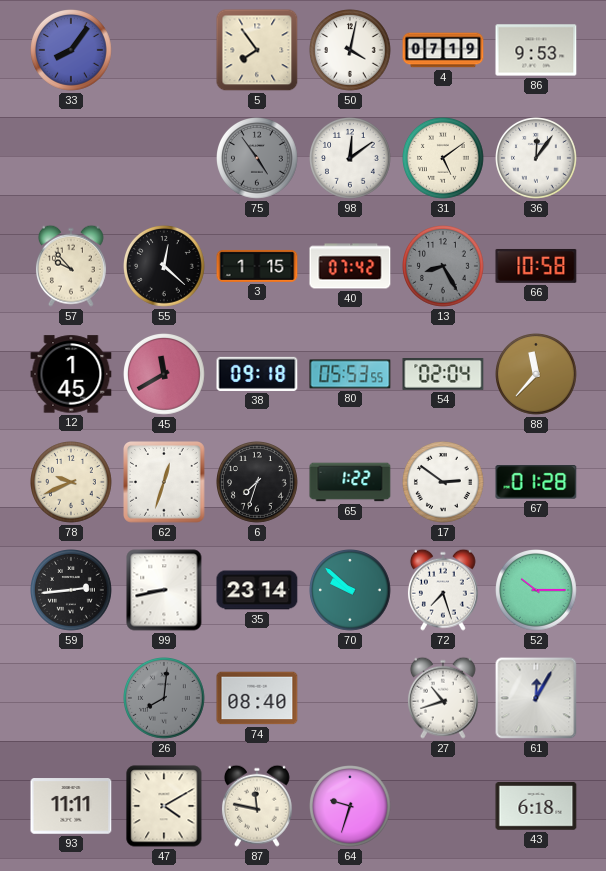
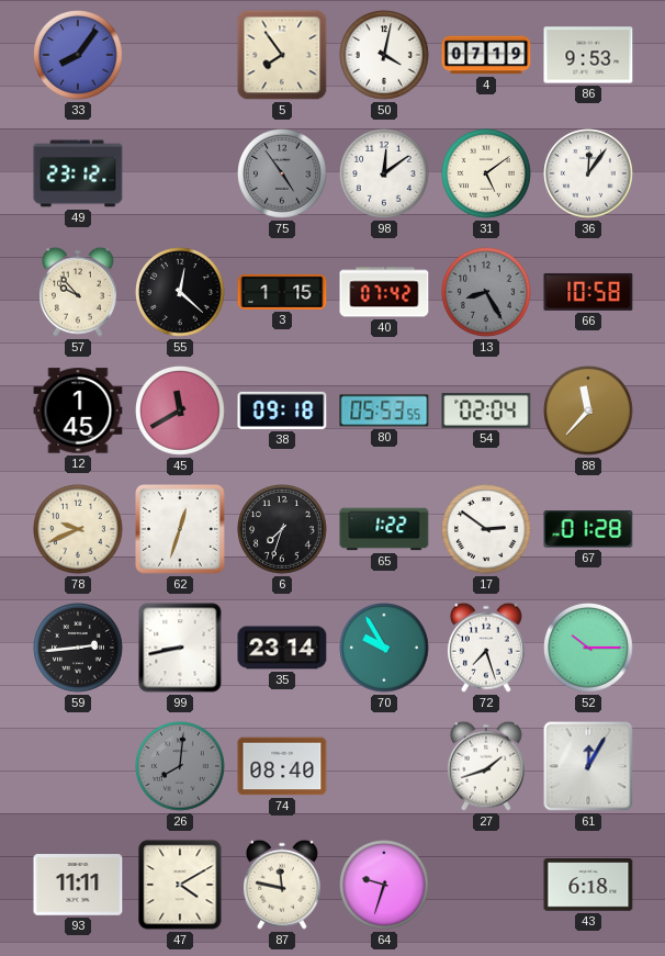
49: none -> 23:12 (78, 173)
70: 9:52 -> 9:55 (385, 649)
27: 10:42 -> 1:42 (486, 766)
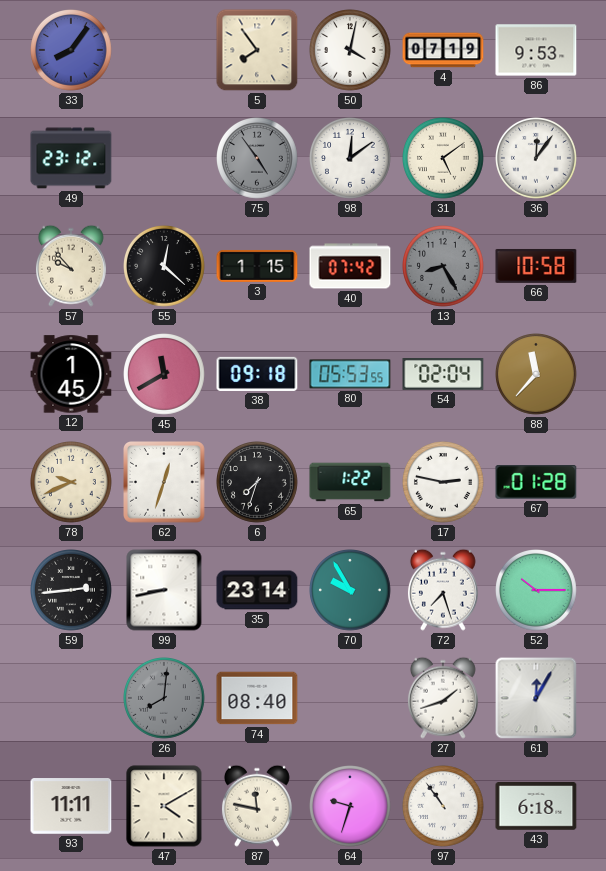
17: 2:51 -> 2:47 (444, 483)
97: none -> 10:54 (444, 807)
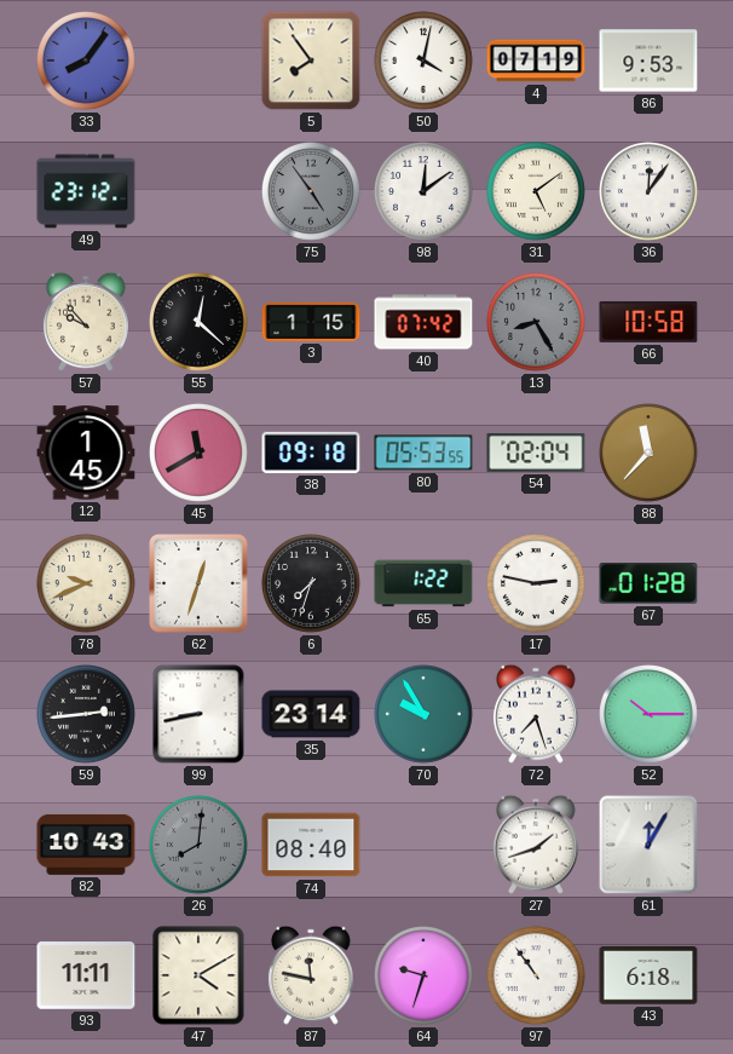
82: none -> 10:43 (86, 845)
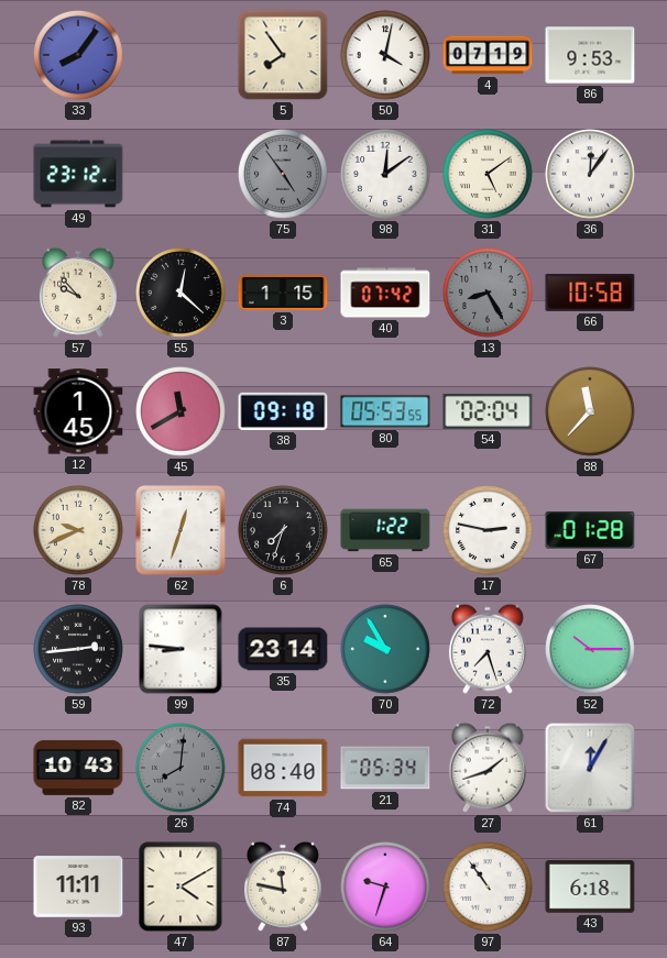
99: 8:43 -> 8:46 (181, 649)
21: none -> 05:34 (385, 768)
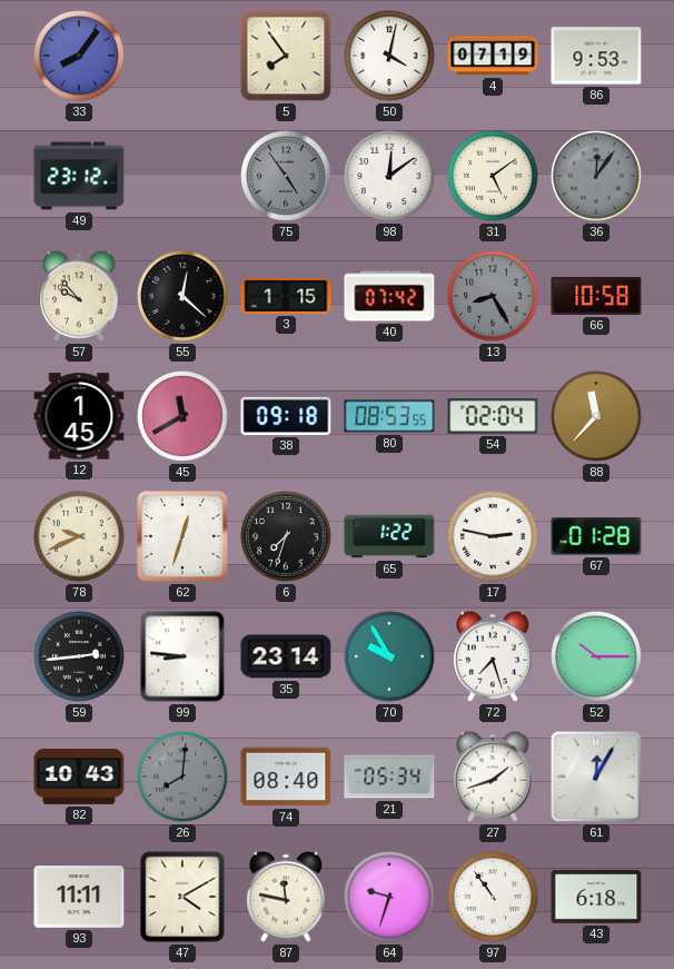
36 dial: white -> grey (597, 177)
80: 05:53 -> 08:53 (389, 416)
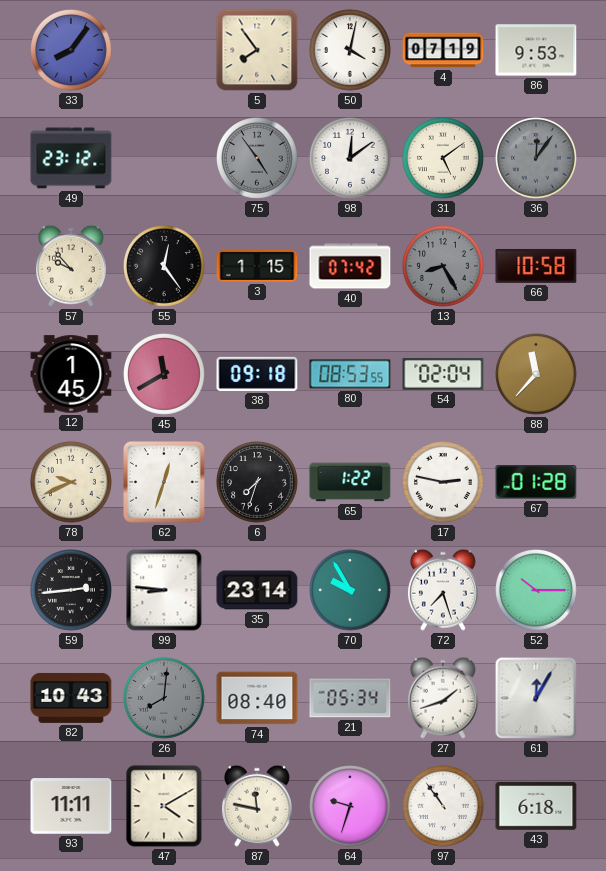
55: 12:22 -> 12:24 (165, 267)
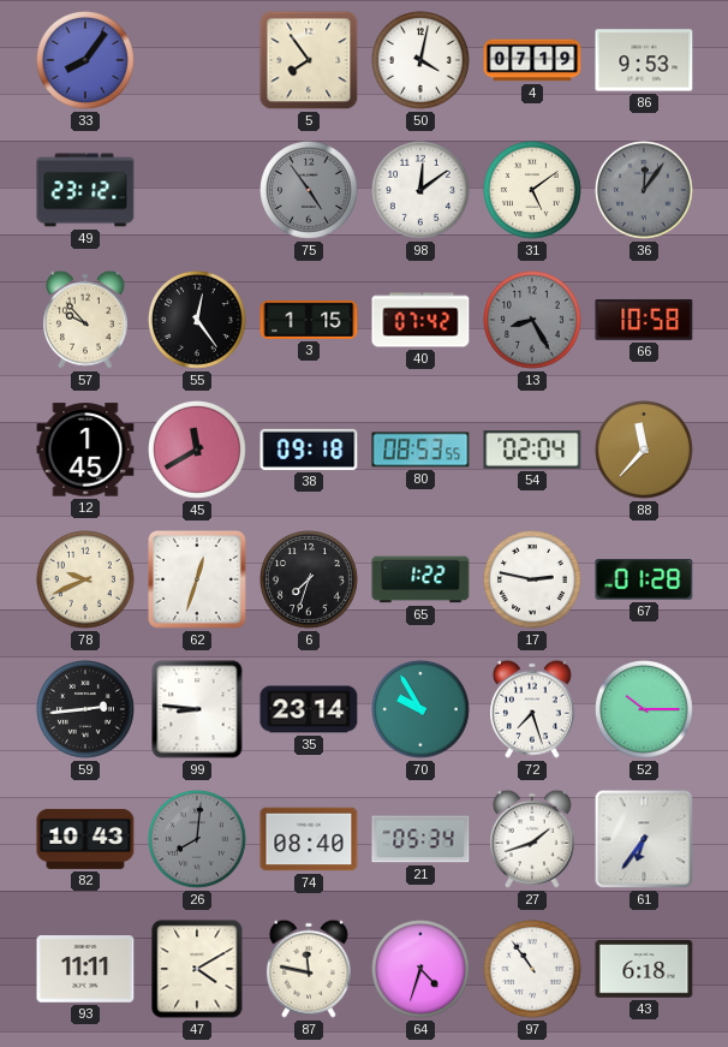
61: 12:05 -> 6:36 (644, 839)
64: 9:33 -> 4:33 (422, 970)
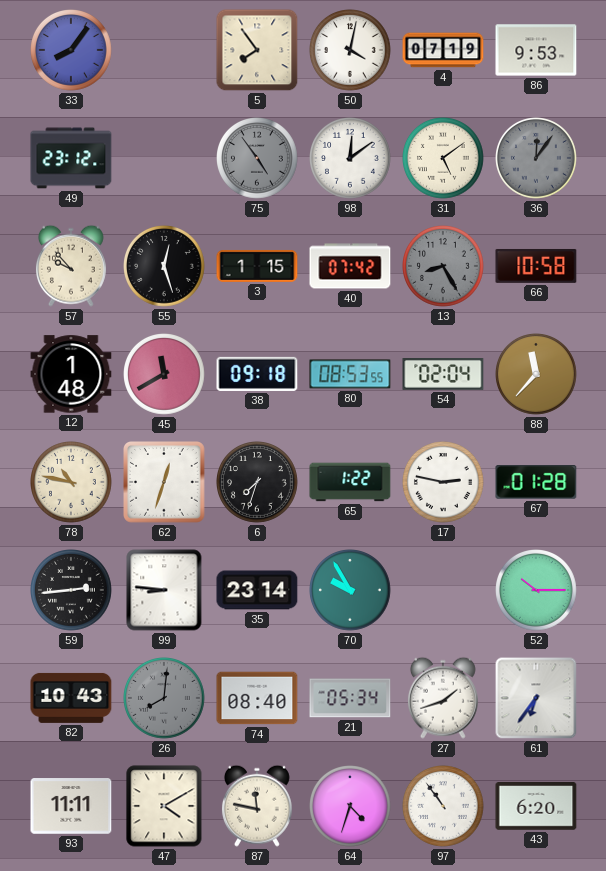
55: 12:24 -> 12:27 (165, 267)
12: 1:45 -> 1:48 (71, 374)
78: 9:41 -> 10:47 (72, 483)
72: 7:27 -> none (532, 709)
43: 6:18 -> 6:20 (536, 806)
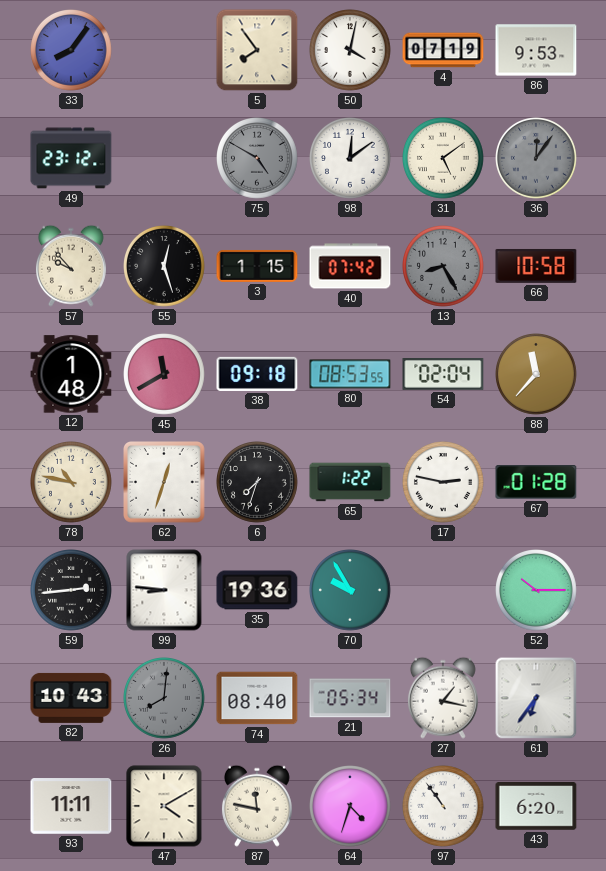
75: 4:54 -> 4:50 (258, 159)
35: 23:14 -> 19:36 (257, 590)
27: 1:42 -> 1:17 (443, 698)
